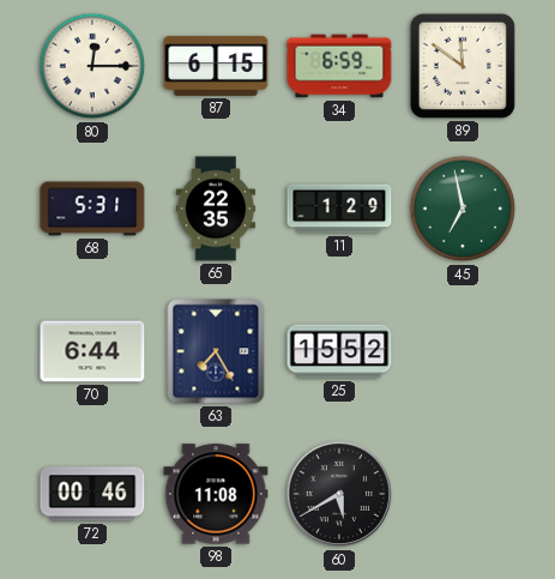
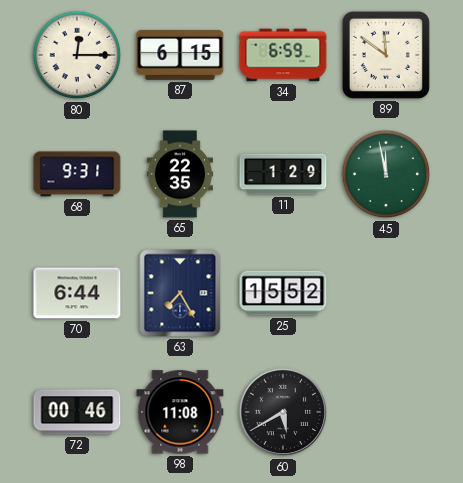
68: 5:31 -> 9:31 (77, 174)
45: 6:58 -> 11:58 (386, 174)
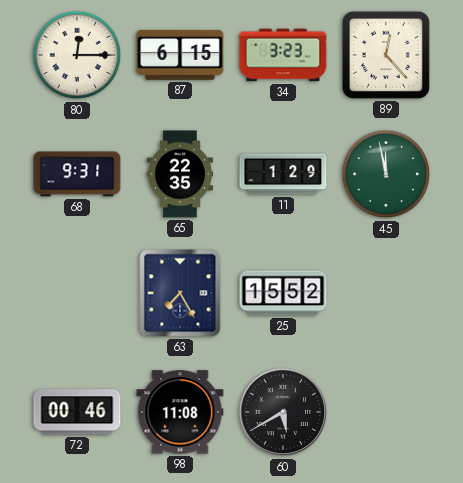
34: 6:59 -> 3:23 (283, 55)
89: 11:51 -> 12:23 (386, 55)
70: 6:44 -> none (77, 293)
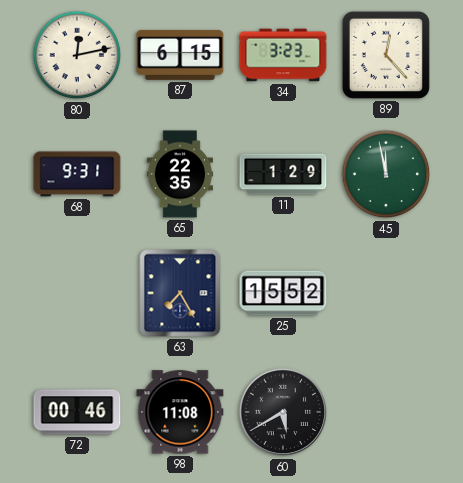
80: 12:15 -> 12:13 (77, 55)
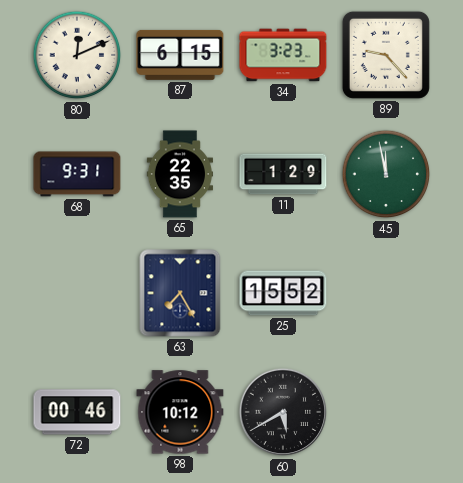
80: 12:13 -> 12:11 (77, 55)
89: 12:23 -> 9:23 (386, 55)
98: 11:08 -> 10:12 (180, 412)
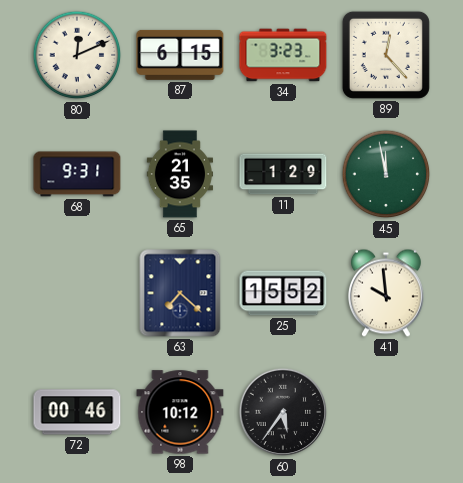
89: 9:23 -> 12:23 (386, 55)
65: 22:35 -> 21:35 (179, 174)
63: 7:25 -> 7:22 (180, 293)
41: none -> 9:59 (386, 293)
60: 5:40 -> 5:36 (283, 412)
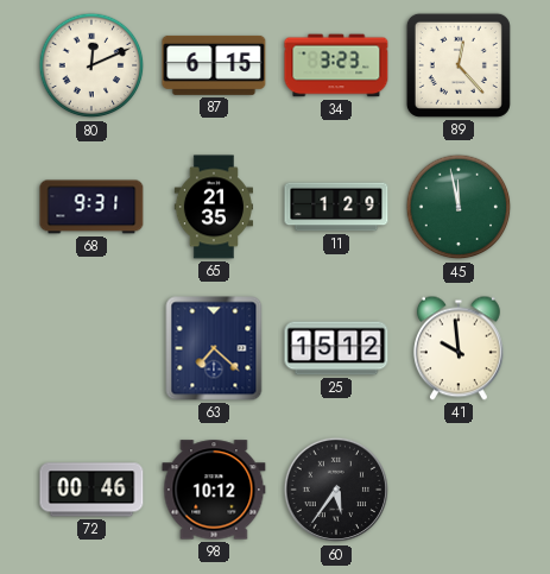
25: 15:52 -> 15:12 (336, 348)
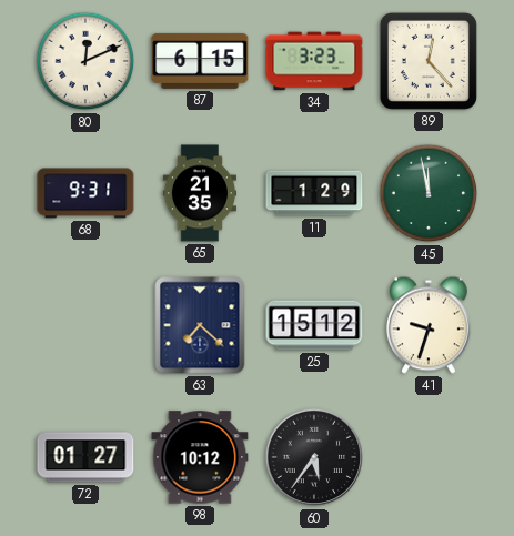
41: 9:59 -> 9:33 (429, 325)
72: 00:46 -> 01:27 (85, 457)
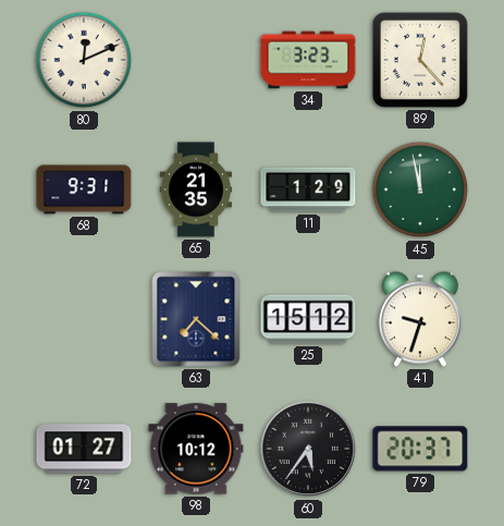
87: 6:15 -> none (200, 61)
79: none -> 20:37 (420, 449)
